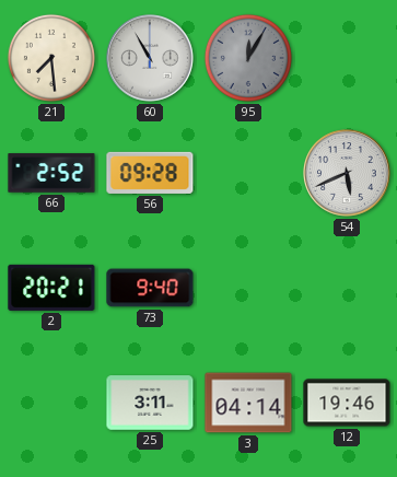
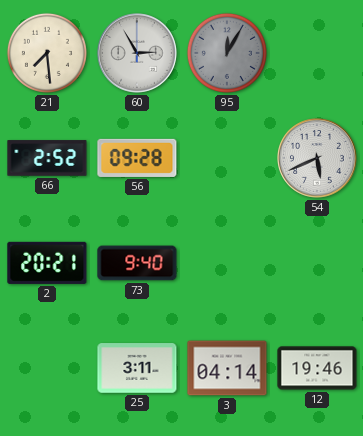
60: 10:55 -> 2:55 (138, 54)
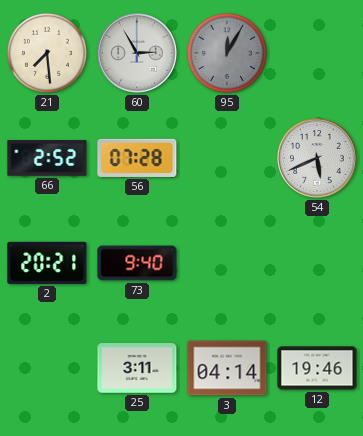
56: 09:28 -> 07:28 (137, 158)
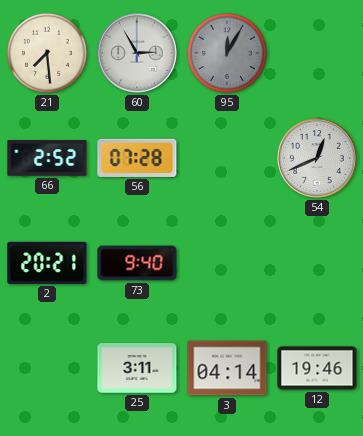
54: 5:41 -> 12:41 (318, 159)
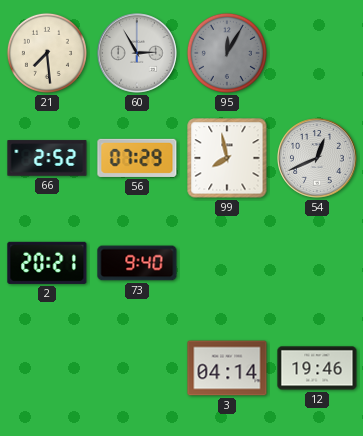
56: 07:28 -> 07:29 (137, 158)
99: none -> 7:58 (227, 158)
25: 3:11 -> none (137, 368)
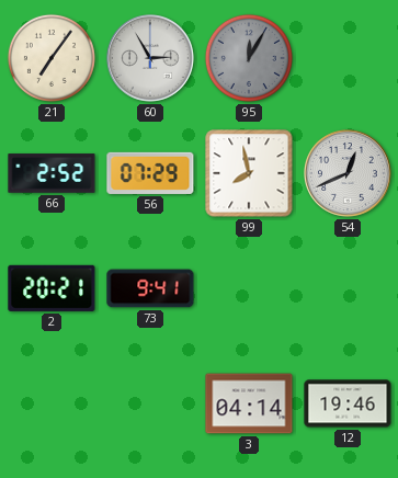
21: 7:29 -> 7:06 (52, 58)
73: 9:40 -> 9:41 (150, 288)
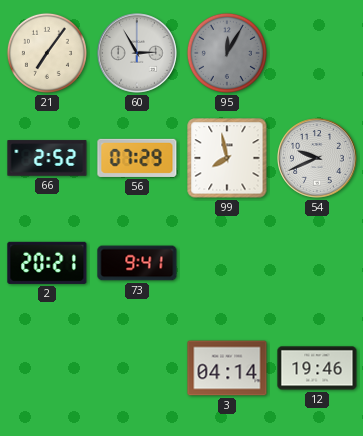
54: 12:41 -> 9:41 (318, 159)
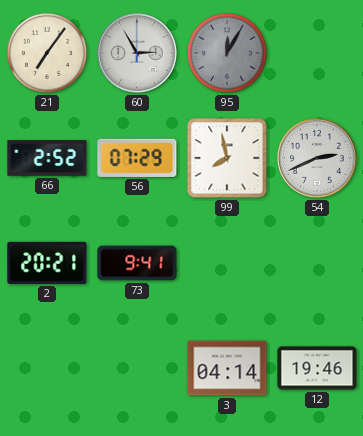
54: 9:41 -> 2:41 (318, 159)
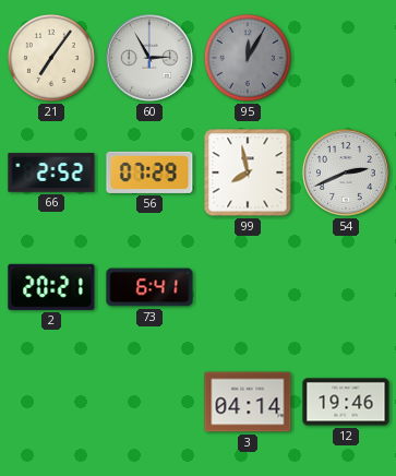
73: 9:41 -> 6:41 (149, 287)
